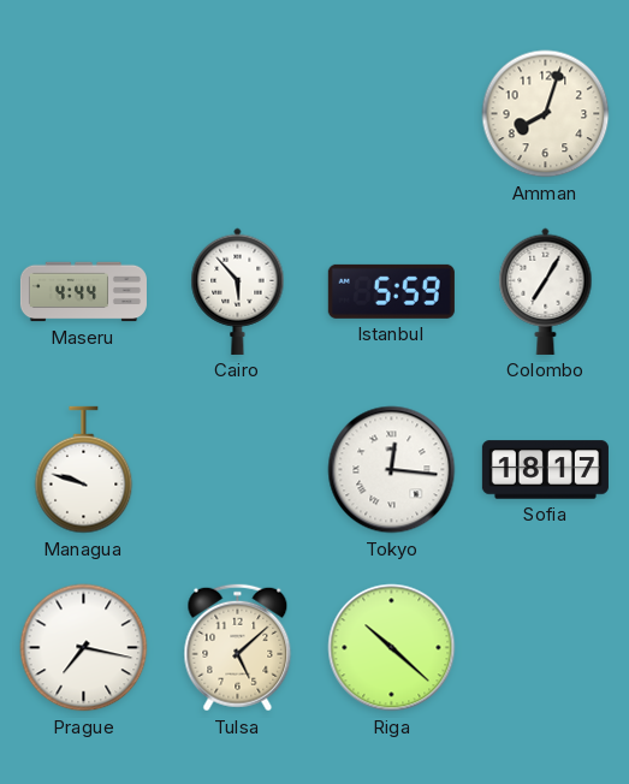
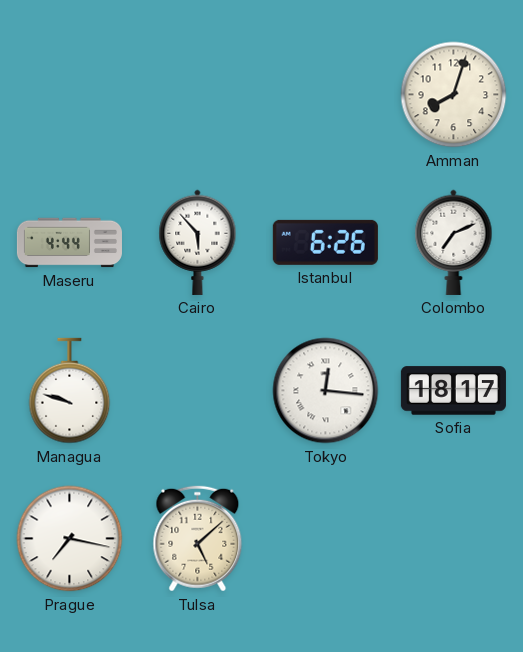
Istanbul: 5:59 -> 6:26 (325, 242)
Colombo: 7:05 -> 7:11 (454, 242)
Riga: 10:22 -> none (392, 648)
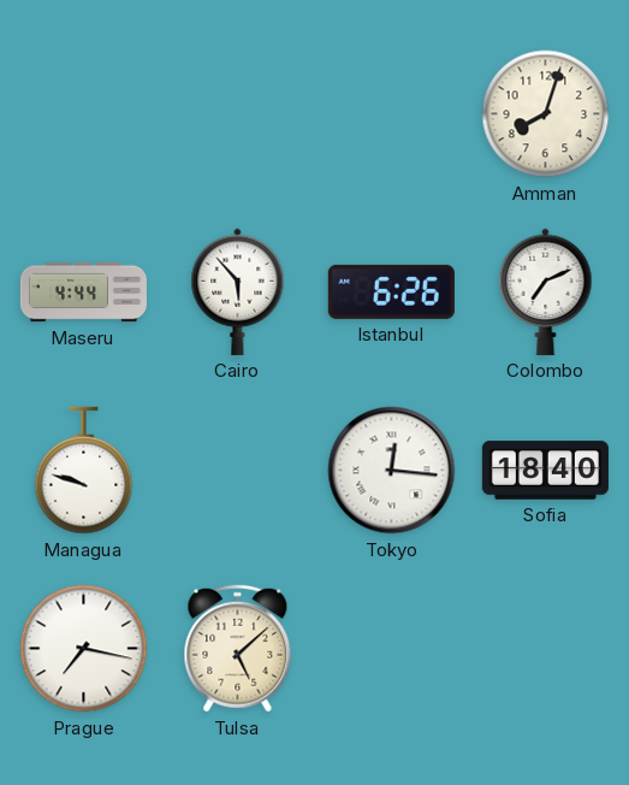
Sofia: 18:17 -> 18:40 (545, 471)
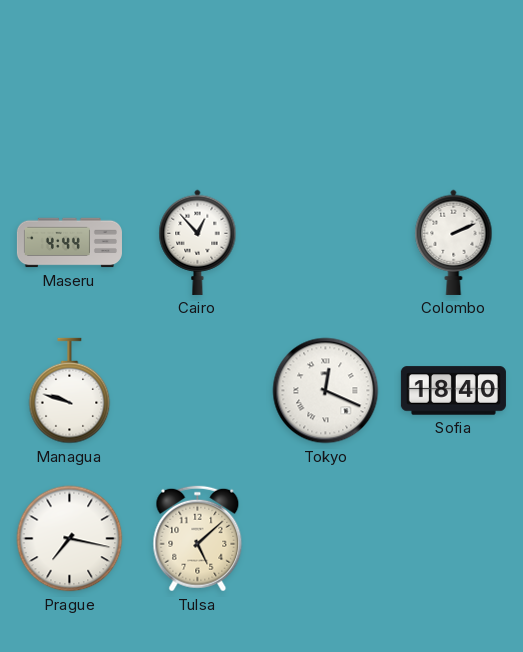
Amman: 8:03 -> none (546, 114)
Cairo: 5:53 -> 12:53 (198, 242)
Istanbul: 6:26 -> none (391, 291)
Colombo: 7:11 -> 2:11 (454, 242)
Tokyo: 12:16 -> 12:19 (326, 391)
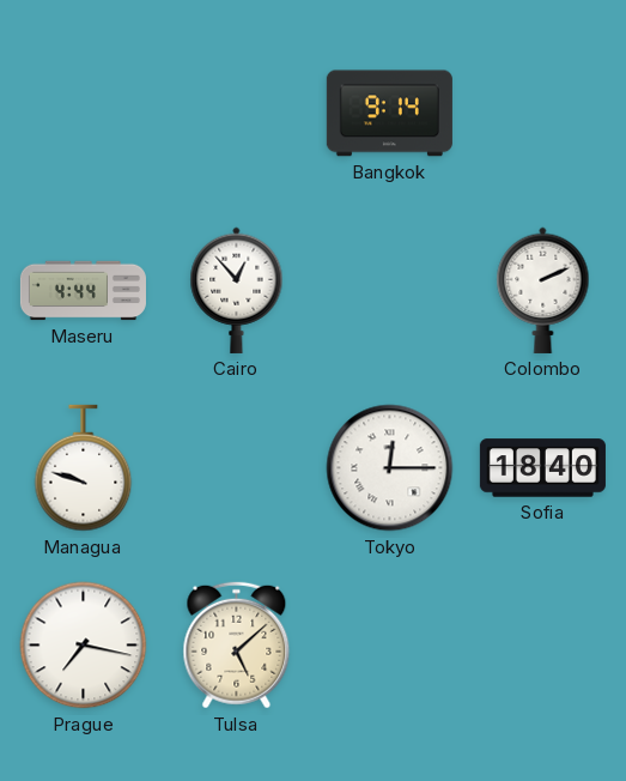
Bangkok: none -> 9:14 (389, 114)
Tokyo: 12:19 -> 12:15 (390, 468)
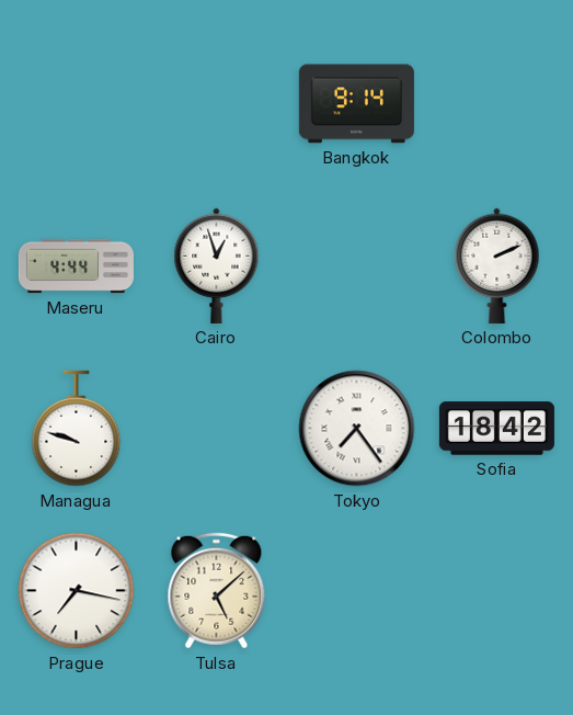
Cairo: 12:53 -> 12:57 (217, 265)
Tokyo: 12:15 -> 7:24 (357, 429)
Sofia: 18:40 -> 18:42 (496, 429)
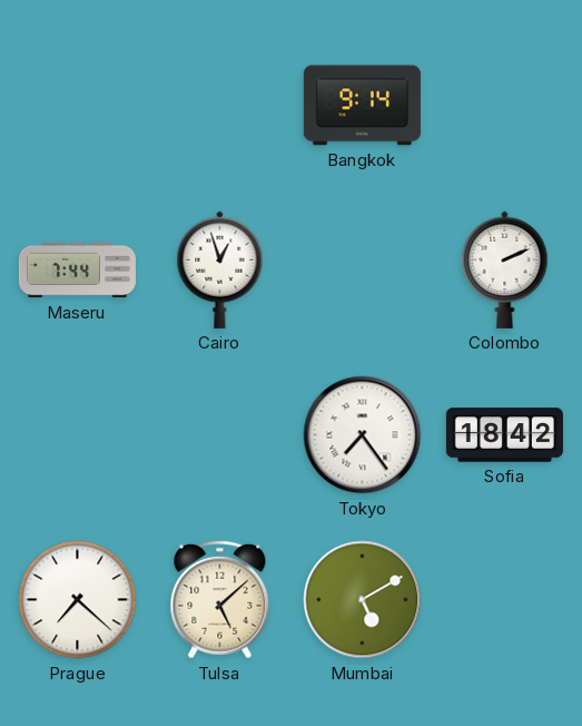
Maseru: 4:44 -> 7:44 (77, 271)
Managua: 9:48 -> none (77, 429)
Prague: 7:17 -> 7:22 (78, 600)
Mumbai: none -> 5:10 (363, 600)
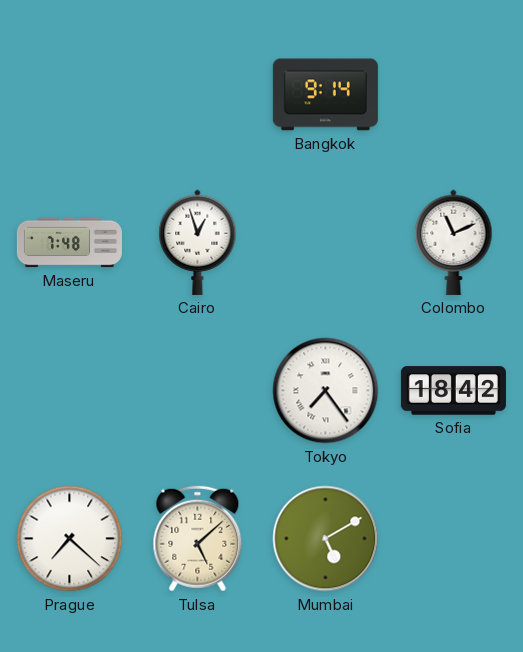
Maseru: 7:44 -> 7:48 (69, 243)
Colombo: 2:11 -> 11:11 (454, 242)
